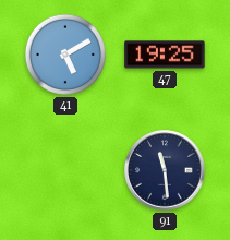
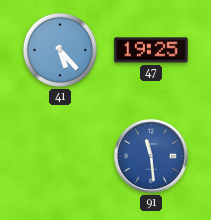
41: 5:10 -> 5:23 (60, 50)
91 dial: navy -> blue (151, 156)
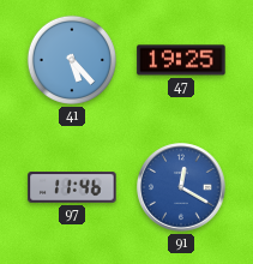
97: none -> 11:46 (72, 187)
91: 11:29 -> 12:20 (181, 187)
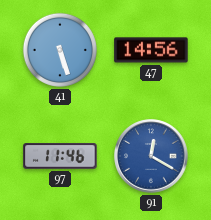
41: 5:23 -> 5:27 (60, 50)
47: 19:25 -> 14:56 (151, 50)
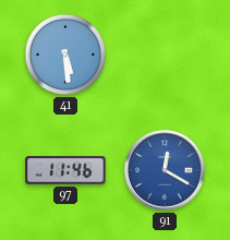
41: 5:27 -> 5:29 (65, 55)
47: 14:56 -> none (151, 50)
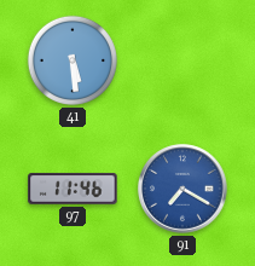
91: 12:20 -> 7:20 (182, 189)
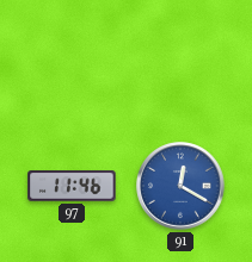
41: 5:29 -> none (73, 60)
91: 7:20 -> 12:20 (180, 186)
